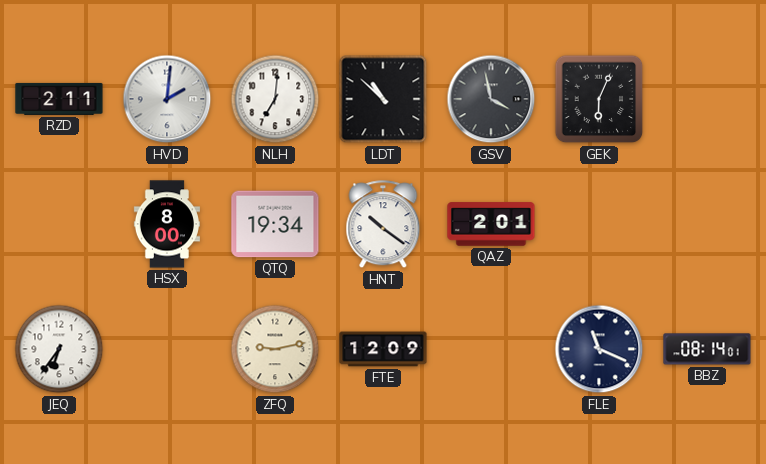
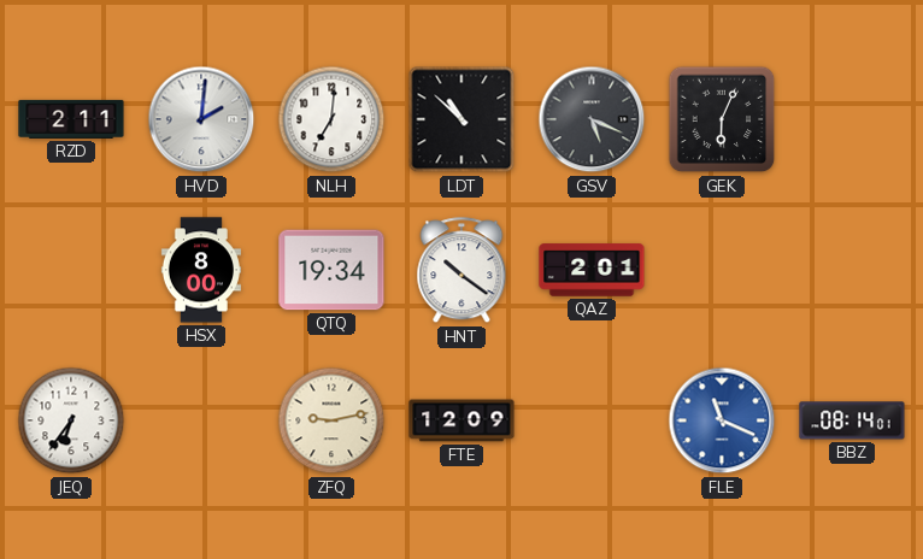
GSV: 3:58 -> 5:19 (592, 119)
FLE dial: navy -> blue (722, 420)
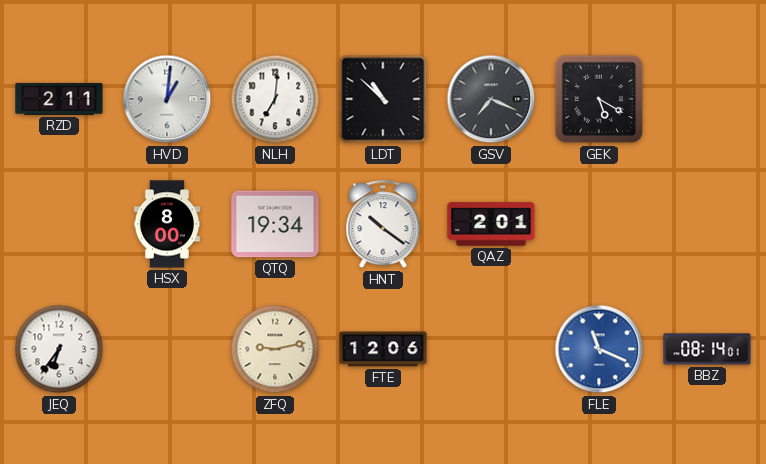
HVD: 2:01 -> 1:01 (167, 99)
GSV: 5:19 -> 7:19 (491, 99)
GEK: 6:04 -> 5:20 (599, 99)
FTE: 12:09 -> 12:06 (383, 349)
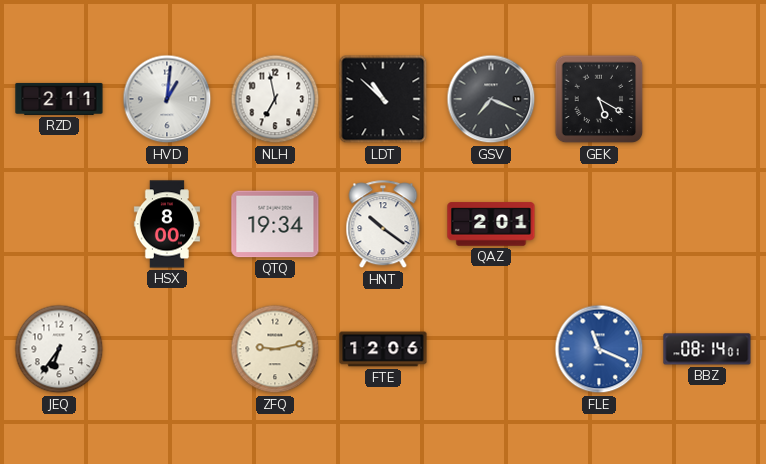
NLH: 7:01 -> 6:58 (275, 99)
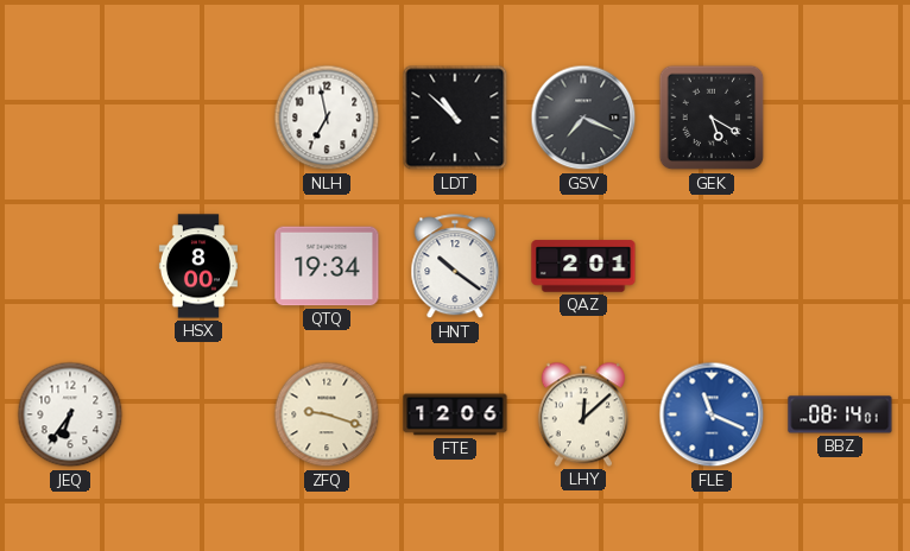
RZD: 2:11 -> none (59, 99)
HVD: 1:01 -> none (167, 99)
ZFQ: 9:13 -> 9:18 (327, 414)
LHY: none -> 12:08 (583, 414)
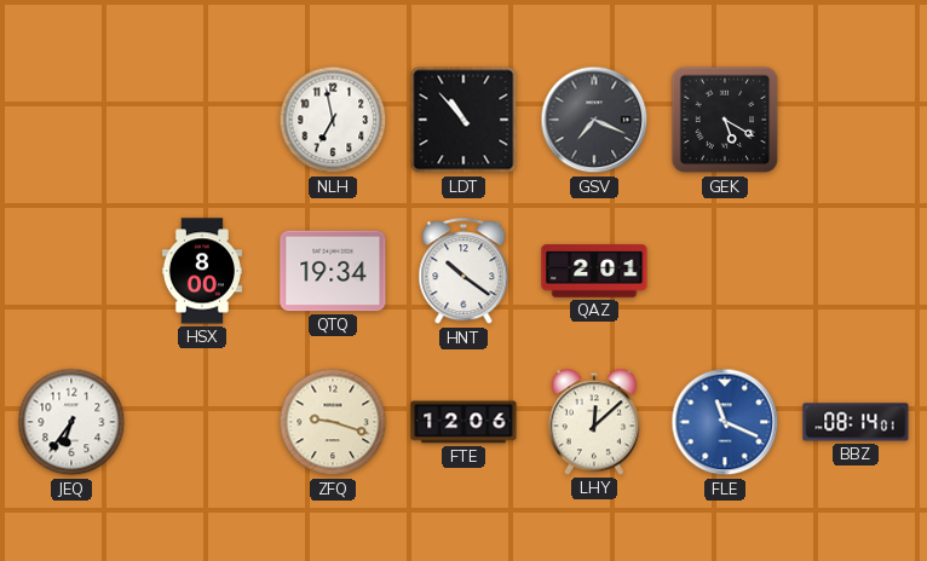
LDT: 10:52 -> 10:53 (463, 120)
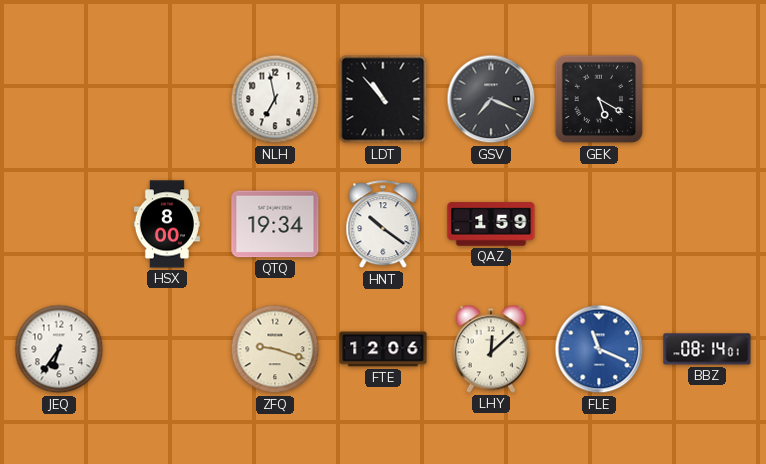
QAZ: 2:01 -> 1:59 (491, 224)
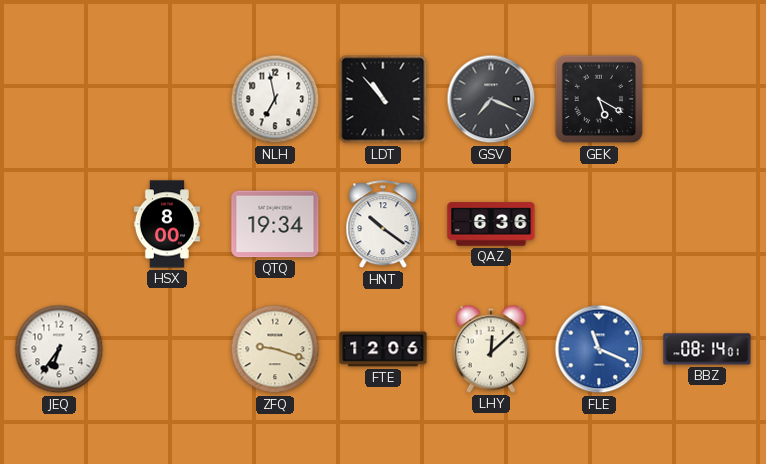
QAZ: 1:59 -> 6:36 (491, 224)
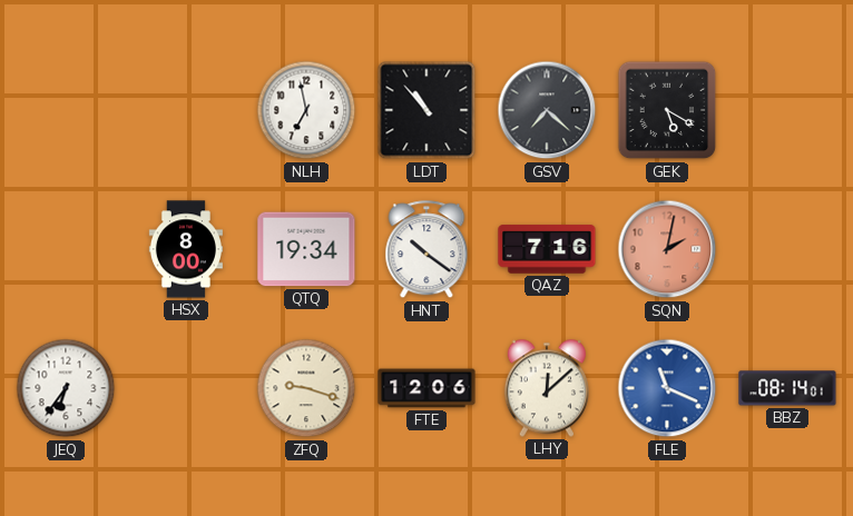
GSV: 7:19 -> 7:22 (547, 110)
QAZ: 6:36 -> 7:16 (547, 249)
SQN: none -> 2:02 (667, 249)
